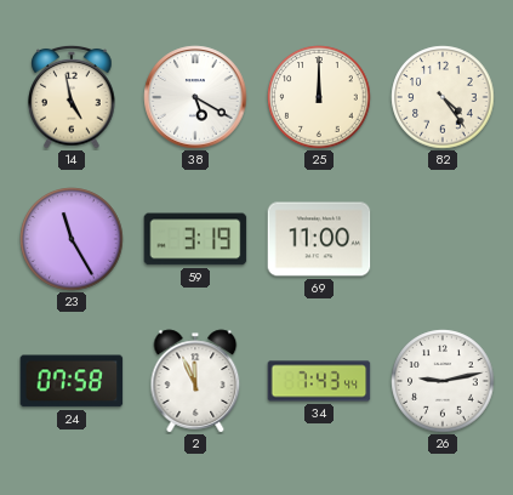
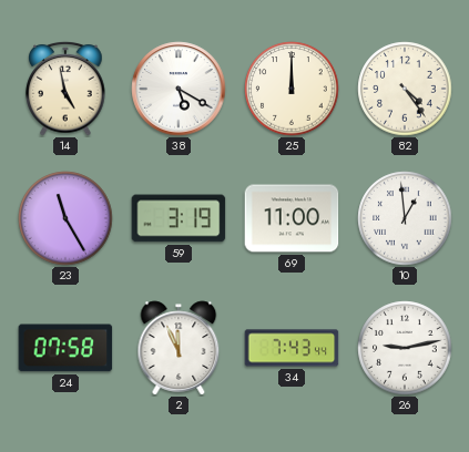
10: none -> 12:59 (405, 218)
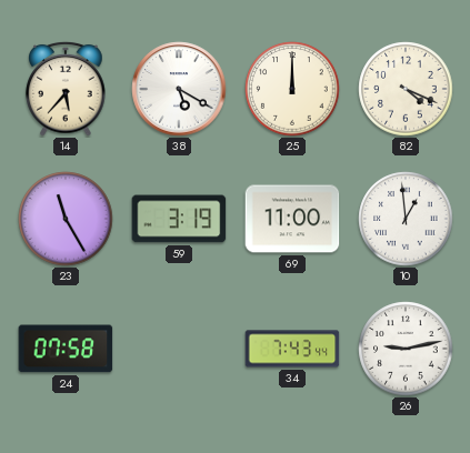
14: 4:58 -> 5:37 (66, 89)
82: 4:24 -> 4:19 (406, 89)
2: 11:56 -> none (179, 348)
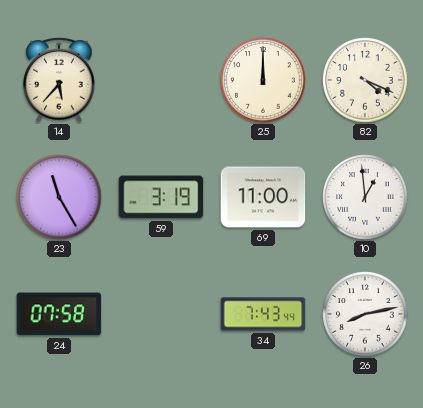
38: 5:20 -> none (179, 89)
26: 9:13 -> 8:13 (365, 314)
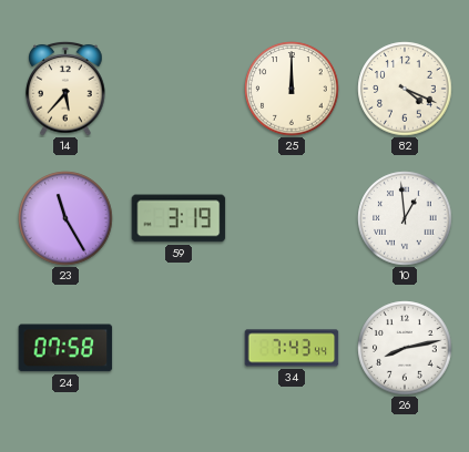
69: 11:00 -> none (263, 197)
